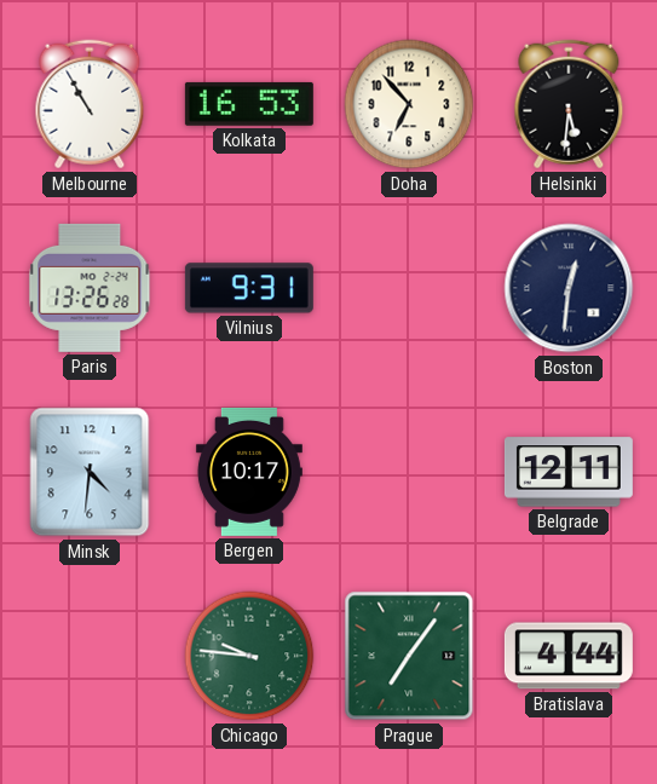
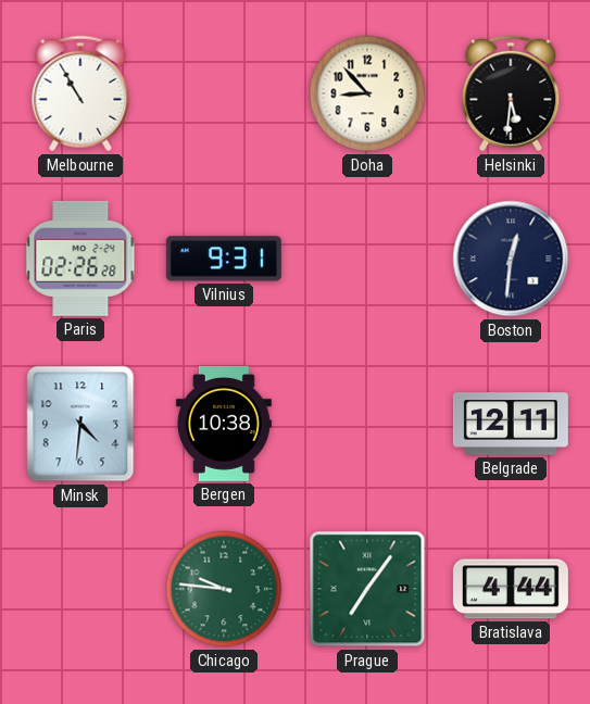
Kolkata: 16:53 -> none (249, 104)
Doha: 6:53 -> 8:53 (367, 93)
Paris: 13:26 -> 02:26 (80, 259)
Bergen: 10:17 -> 10:38 (224, 424)
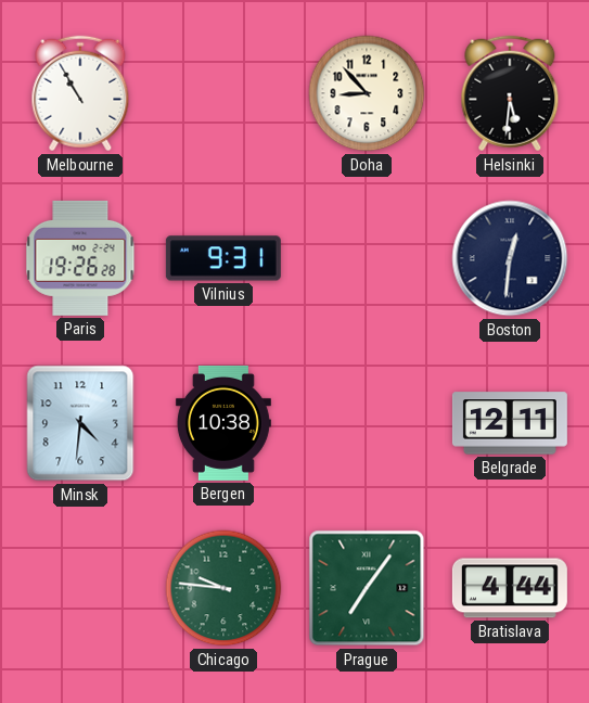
Paris: 02:26 -> 19:26 (80, 258)
